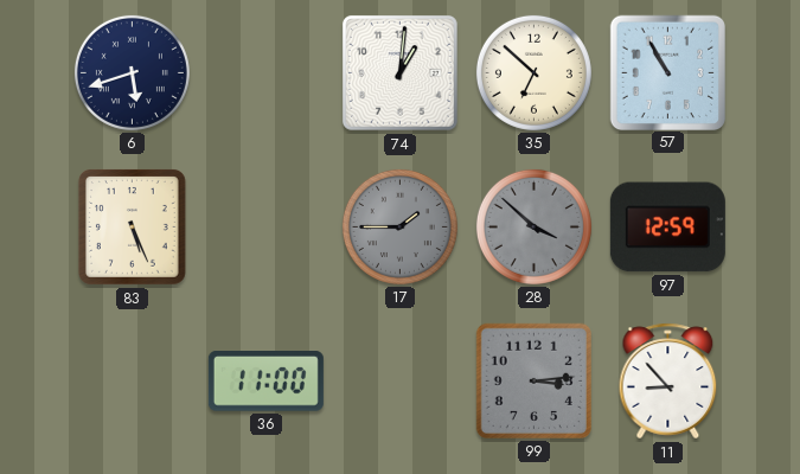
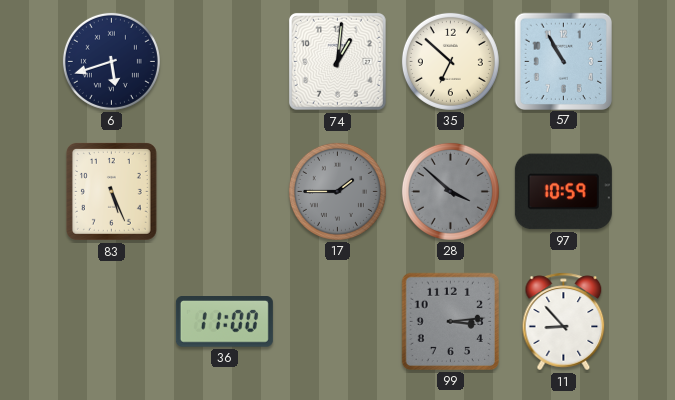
97: 12:59 -> 10:59 (563, 192)
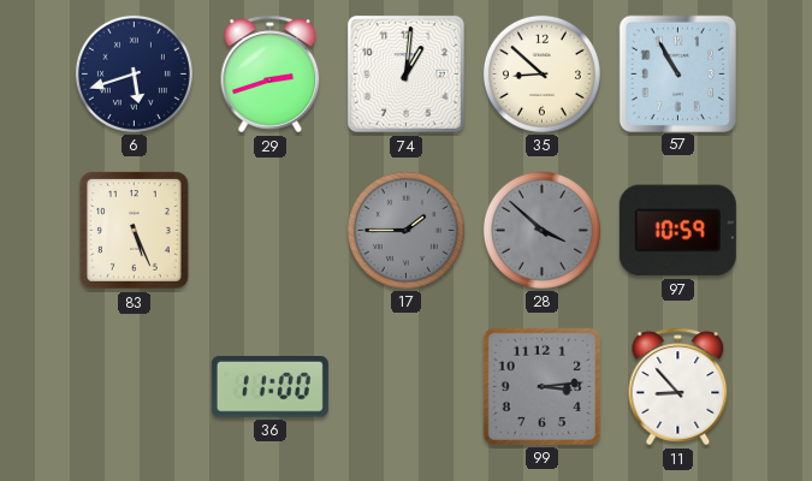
29: none -> 2:42 (271, 75)
35: 6:52 -> 8:52 (541, 73)
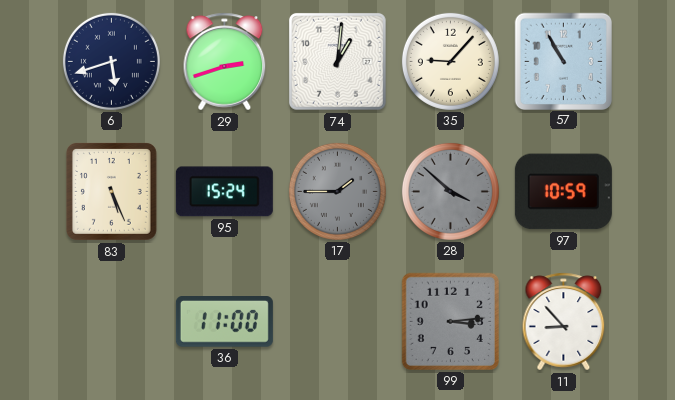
35: 8:52 -> 9:07 (450, 61)
95: none -> 15:24 (224, 192)
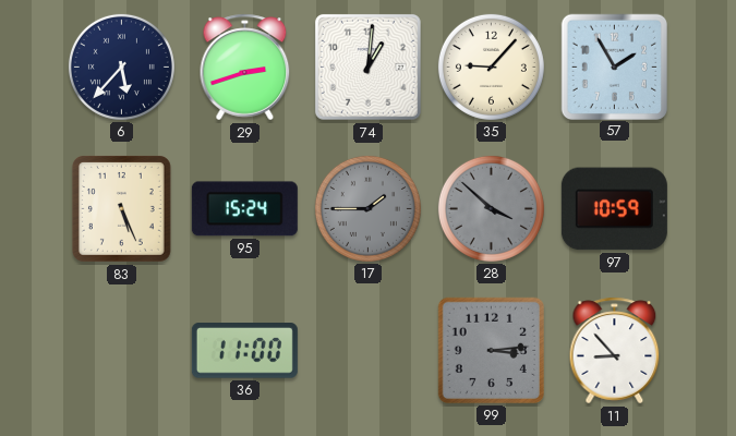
6: 5:42 -> 5:37 (121, 66)
57: 10:55 -> 1:55 (614, 66)
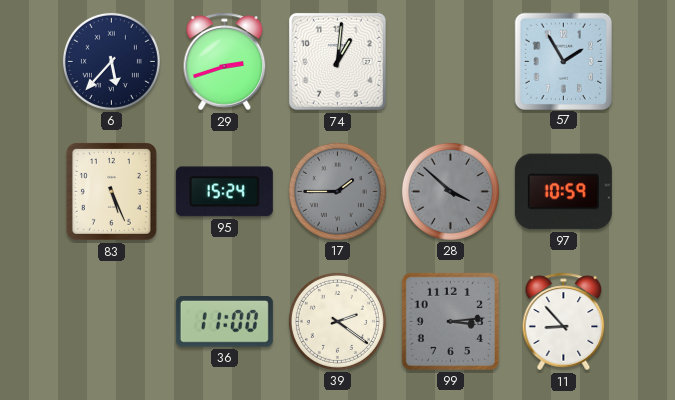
35: 9:07 -> none (491, 66)
39: none -> 2:21 (337, 321)
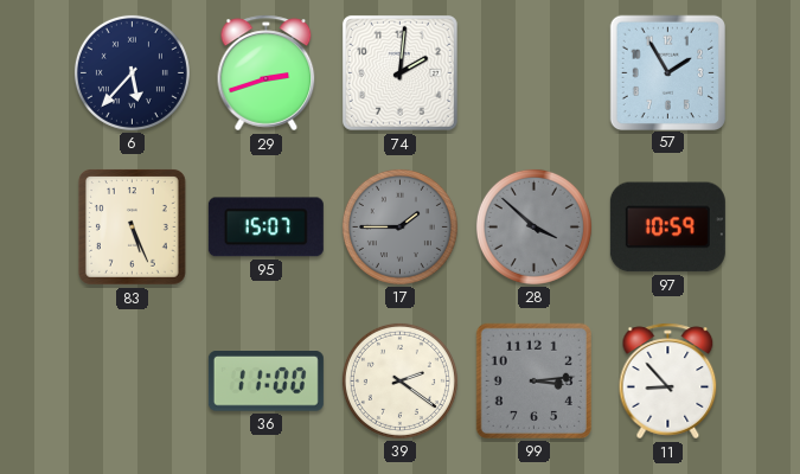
74: 1:01 -> 2:01 (399, 72)
95: 15:24 -> 15:07 (265, 228)
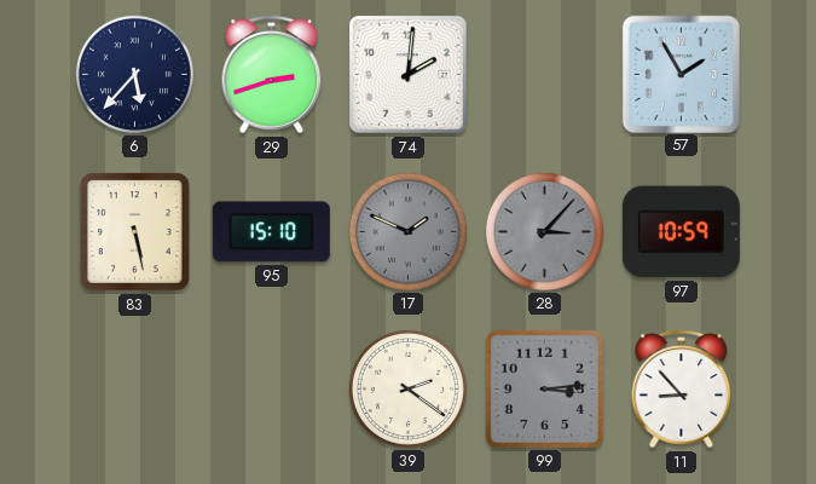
83: 5:26 -> 5:28 (134, 231)
95: 15:07 -> 15:10 (271, 232)
17: 1:45 -> 1:49 (407, 231)
28: 3:52 -> 3:07 (544, 231)
36: 11:00 -> none (265, 382)
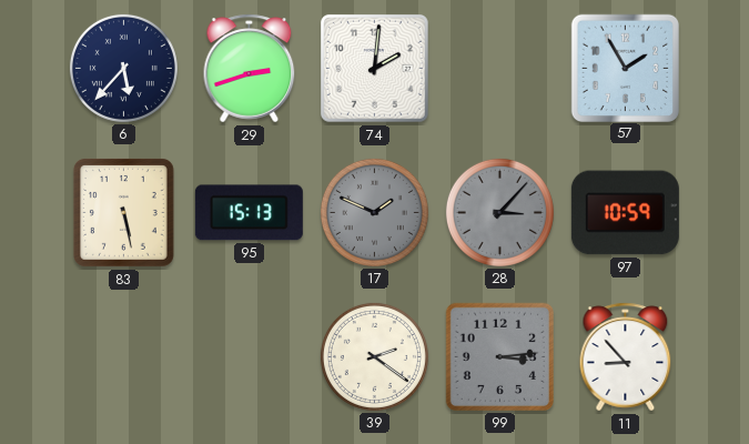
95: 15:10 -> 15:13 (249, 213)
